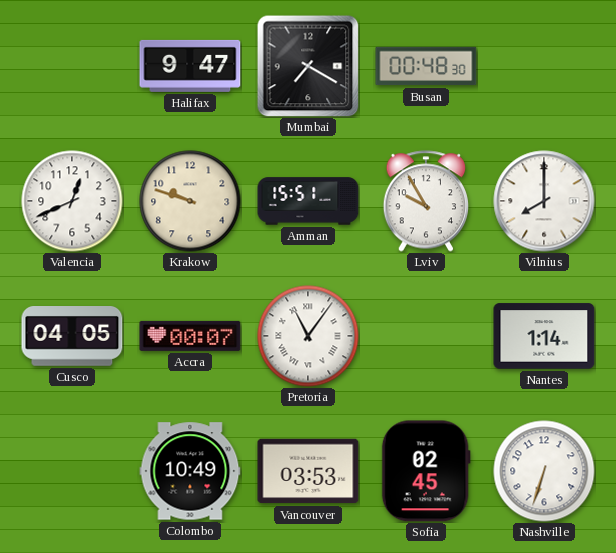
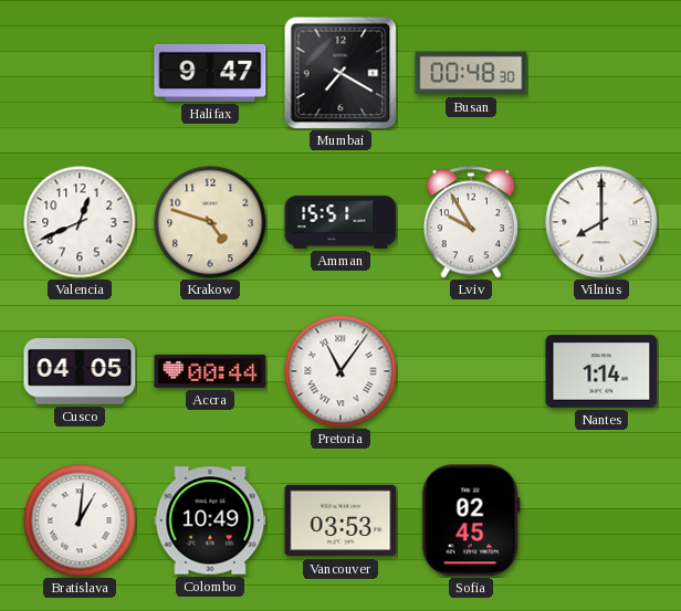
Krakow: 9:48 -> 4:48 (210, 222)
Accra: 00:07 -> 00:44 (210, 371)
Bratislava: none -> 1:01 (80, 520)
Nashville: 6:33 -> none (544, 471)
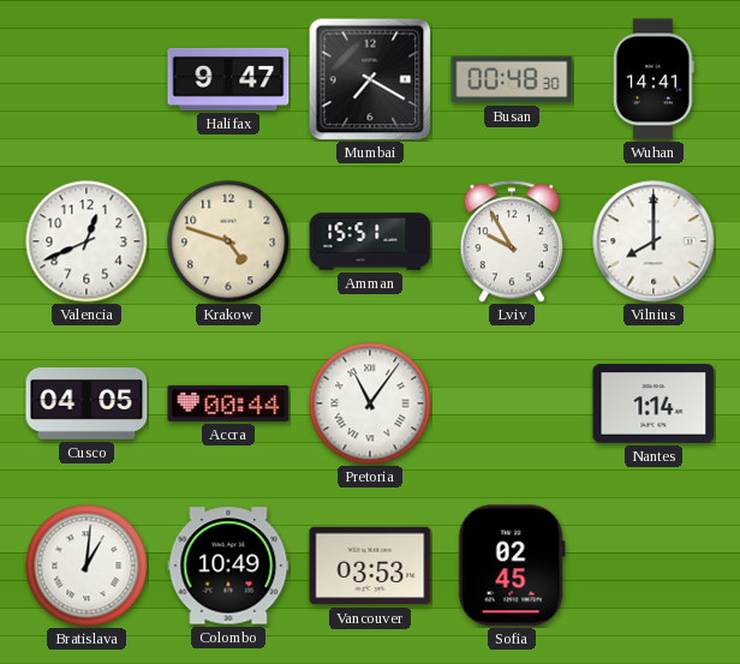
Wuhan: none -> 14:41 (654, 79)
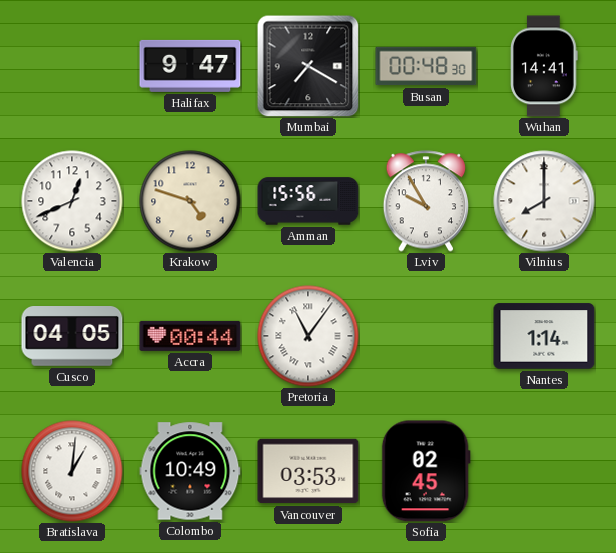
Amman: 15:51 -> 15:56 (308, 201)
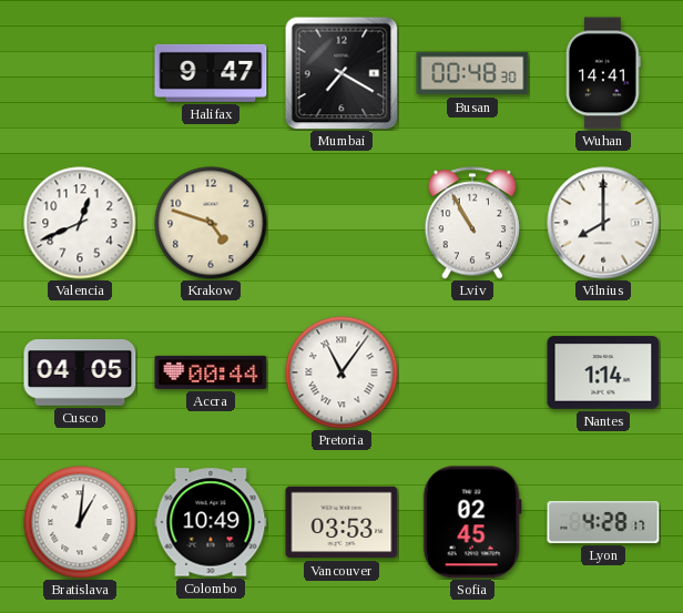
Amman: 15:56 -> none (308, 201)
Lviv: 9:55 -> 10:55 (471, 223)
Lyon: none -> 4:28 (603, 522)
